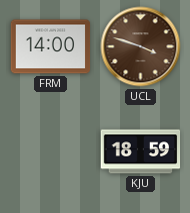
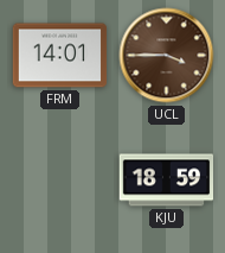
FRM: 14:00 -> 14:01 (60, 56)
UCL: 3:48 -> 3:45 (167, 56)
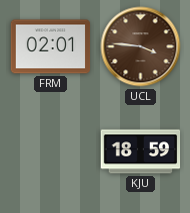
FRM: 14:01 -> 02:01 (51, 47)
UCL: 3:45 -> 3:46 (141, 47)
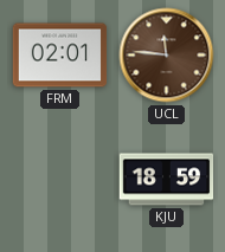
UCL: 3:46 -> 11:46 (167, 56)
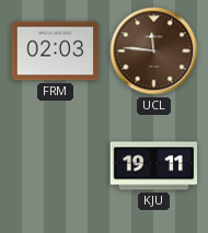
FRM: 02:01 -> 02:03 (56, 51)
KJU: 18:59 -> 19:11 (154, 166)
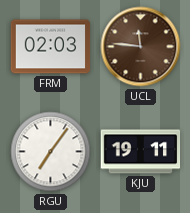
RGU: none -> 7:06 (51, 152)
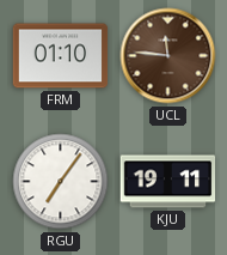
FRM: 02:03 -> 01:10 (61, 56)
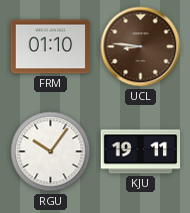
UCL: 11:46 -> 8:46 (141, 47)
RGU: 7:06 -> 10:06 (51, 152)
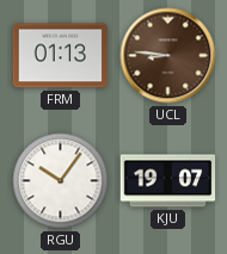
FRM: 01:10 -> 01:13 (61, 56)
KJU: 19:11 -> 19:07 (168, 181)
